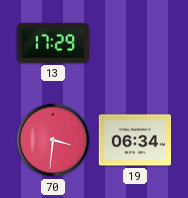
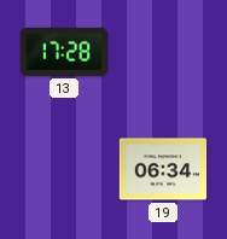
13: 17:29 -> 17:28 (64, 52)
70: 3:31 -> none (53, 140)
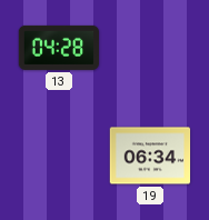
13: 17:28 -> 04:28 (59, 48)
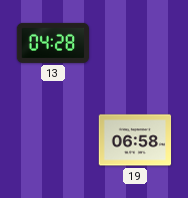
19: 06:34 -> 06:58 (135, 140)
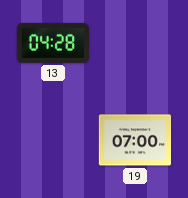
19: 06:58 -> 07:00 (135, 140)
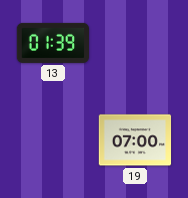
13: 04:28 -> 01:39 (53, 43)
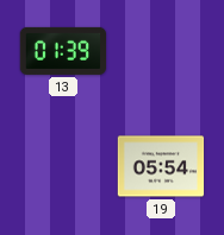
19: 07:00 -> 05:54 (161, 166)
